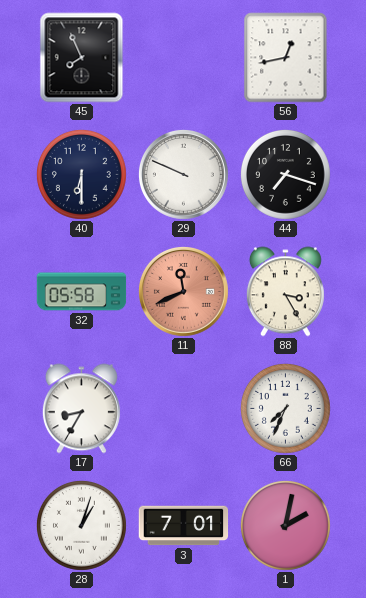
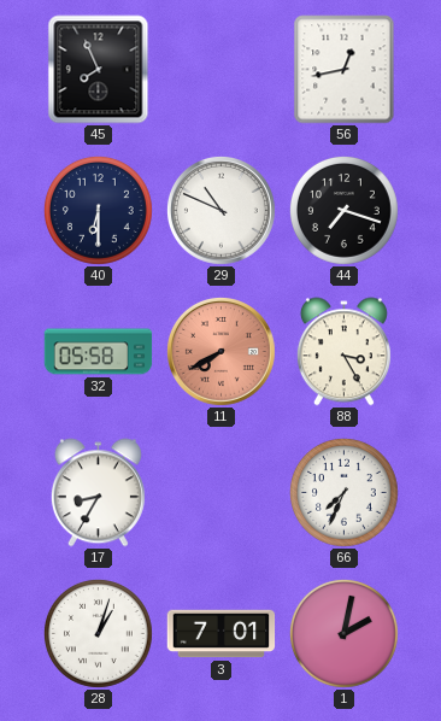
29: 9:49 -> 10:49 (220, 210)
11: 11:41 -> 7:40 (220, 351)
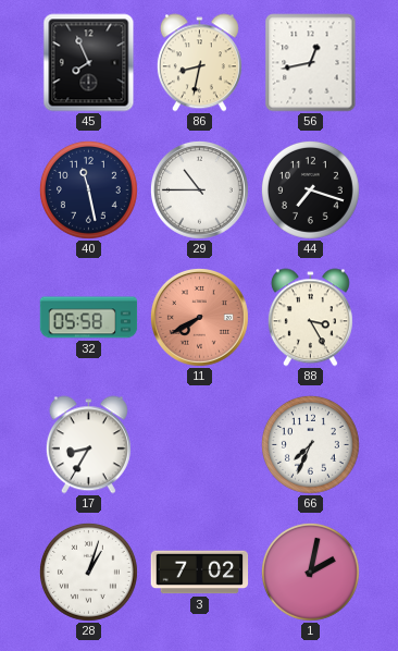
86: none -> 8:32 (199, 63)
40: 6:30 -> 11:28 (89, 191)
29: 10:49 -> 10:45 (199, 189)
3: 7:01 -> 7:02 (200, 573)
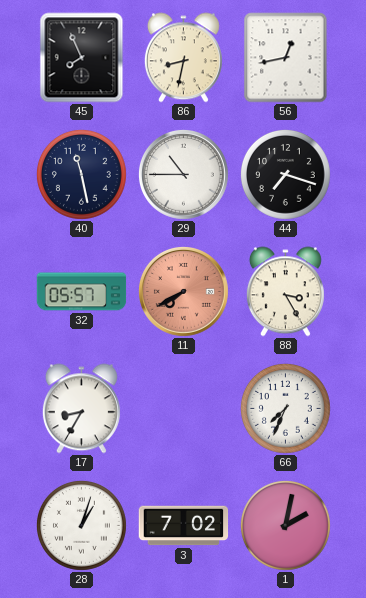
32: 05:58 -> 05:57 (82, 292)
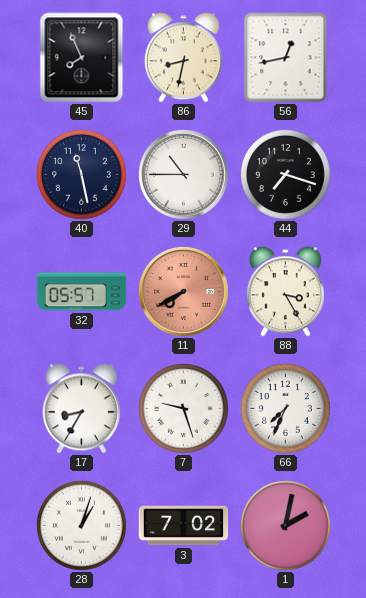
7: none -> 9:27 (184, 409)
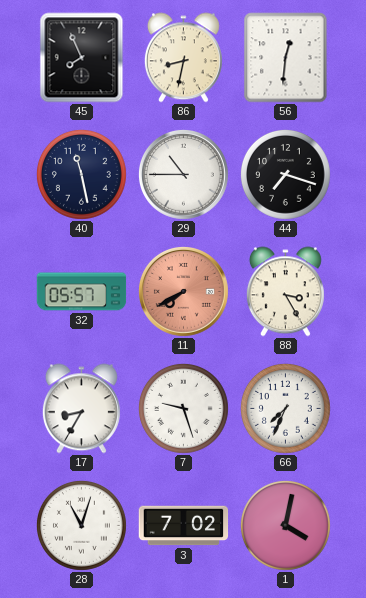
56: 12:43 -> 12:31 (286, 58)
28: 1:03 -> 11:03 (82, 526)
1: 2:02 -> 4:02 (286, 526)
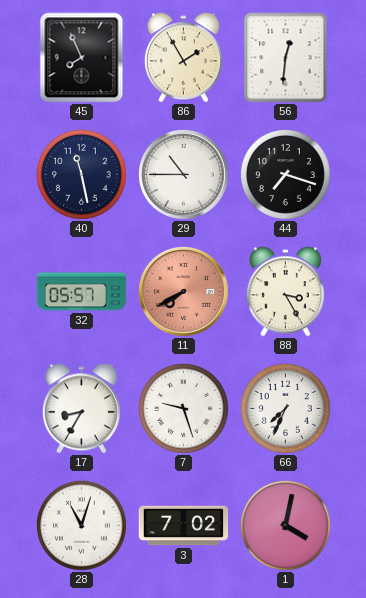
86: 8:32 -> 1:55 (183, 58)
